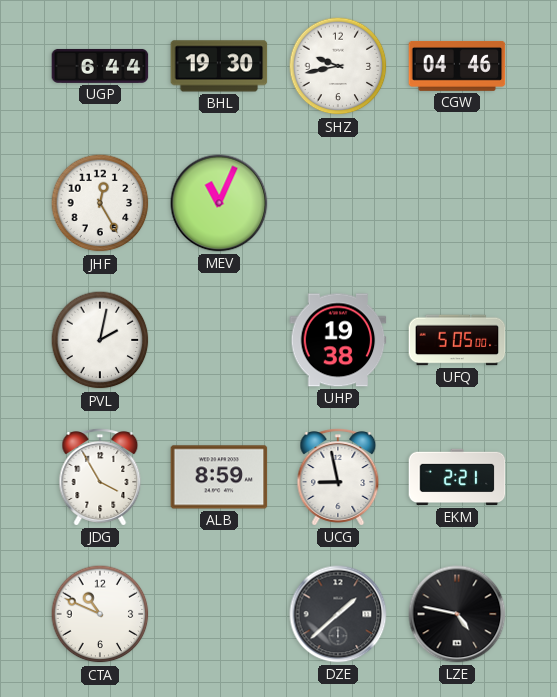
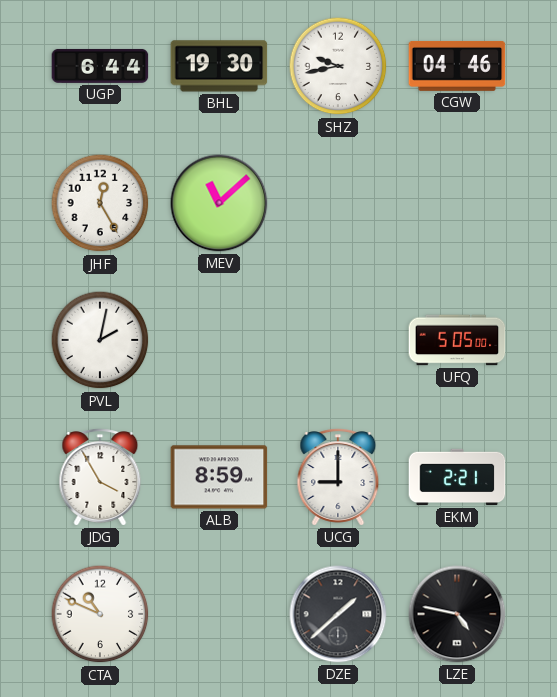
MEV: 11:04 -> 11:08 (219, 203)
UHP: 19:38 -> none (338, 340)
UCG: 8:58 -> 9:00 (338, 477)
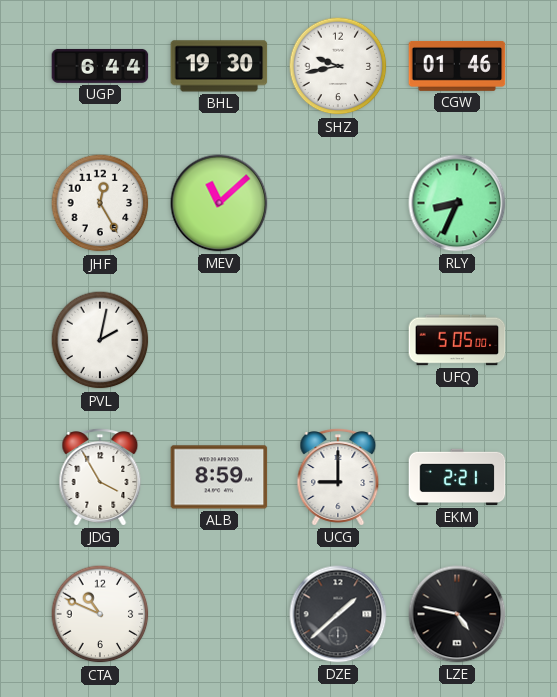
CGW: 04:46 -> 01:46 (457, 66)
RLY: none -> 8:34 (457, 203)
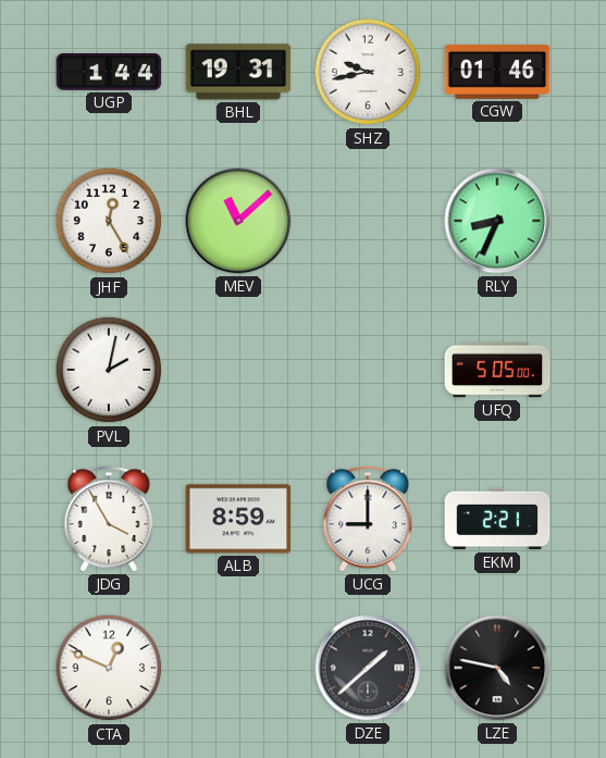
UGP: 6:44 -> 1:44 (109, 72)
BHL: 19:30 -> 19:31 (238, 72)
CTA: 10:49 -> 12:49 (109, 668)
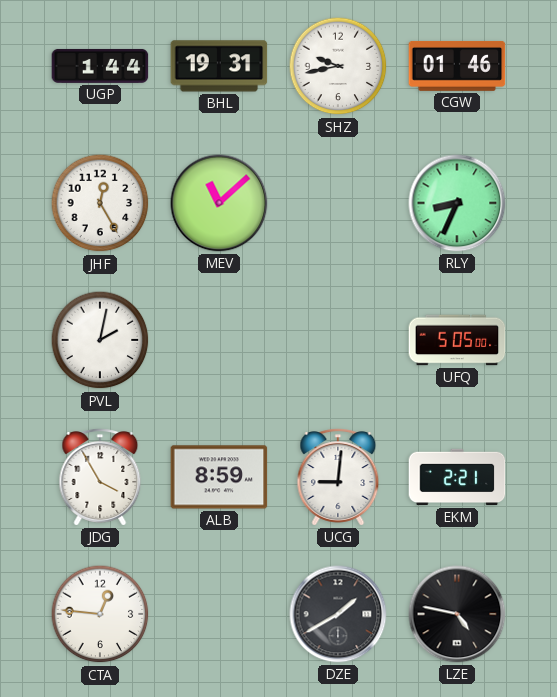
UCG: 9:00 -> 9:01 (338, 477)
CTA: 12:49 -> 12:46 (100, 614)
DZE: 1:38 -> 1:40 (338, 614)
